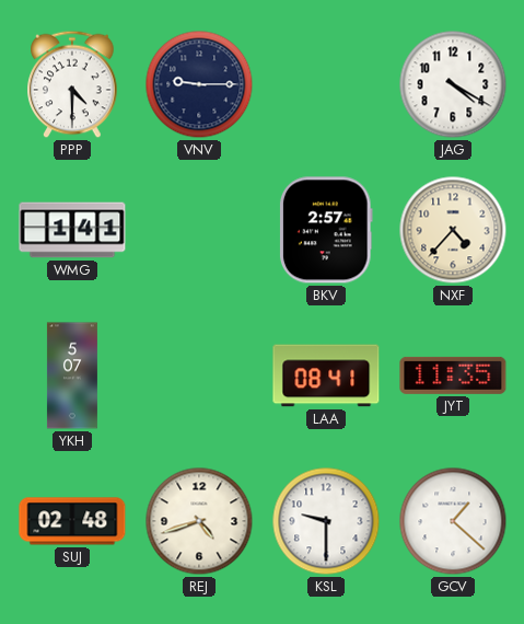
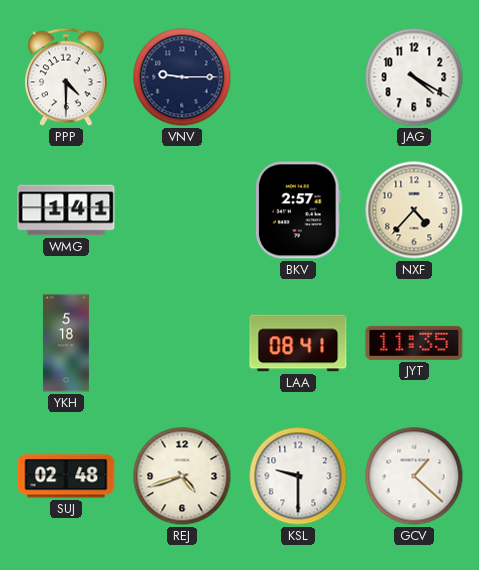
YKH: 5:07 -> 5:18 (66, 343)
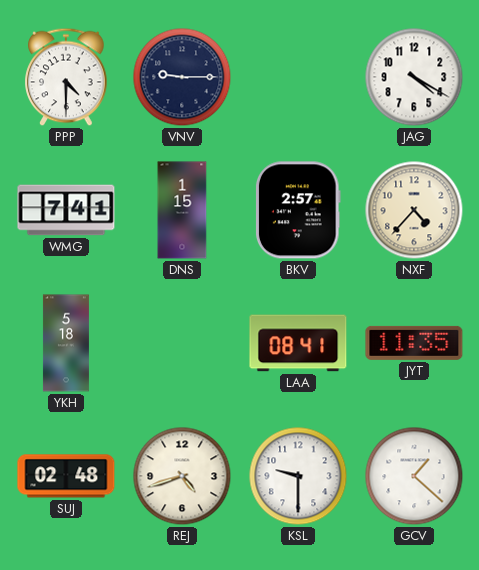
WMG: 1:41 -> 7:41 (66, 210)
DNS: none -> 1:15 (182, 210)
